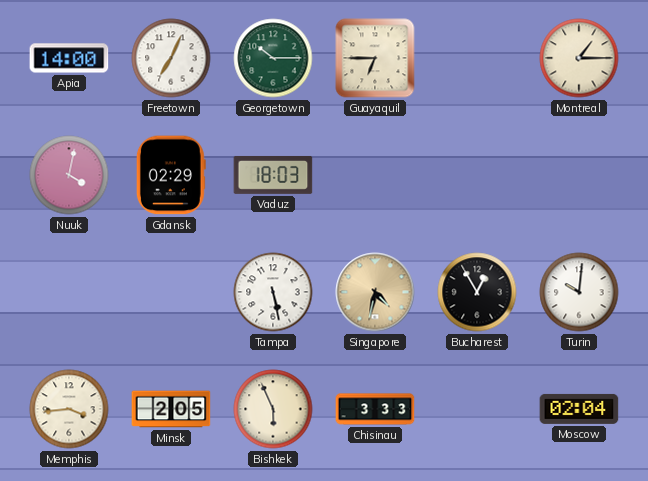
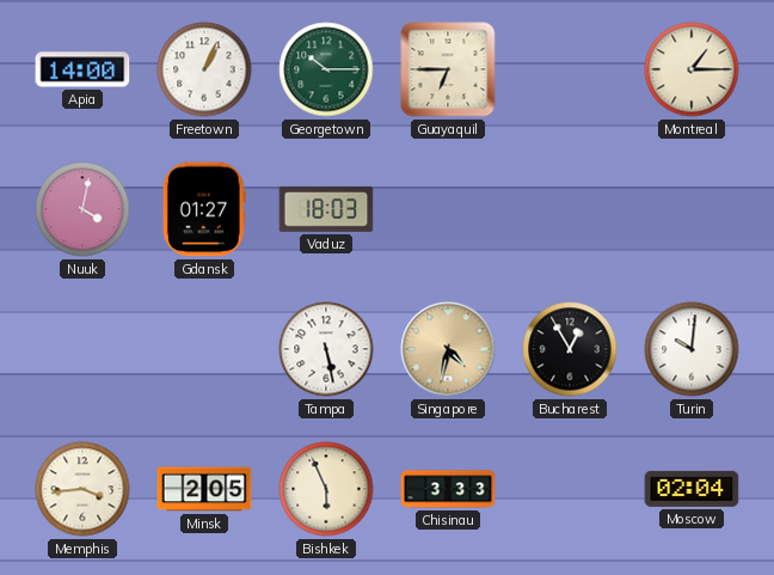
Freetown: 7:04 -> 1:04 (204, 69)
Gdansk: 02:29 -> 01:27 (204, 209)
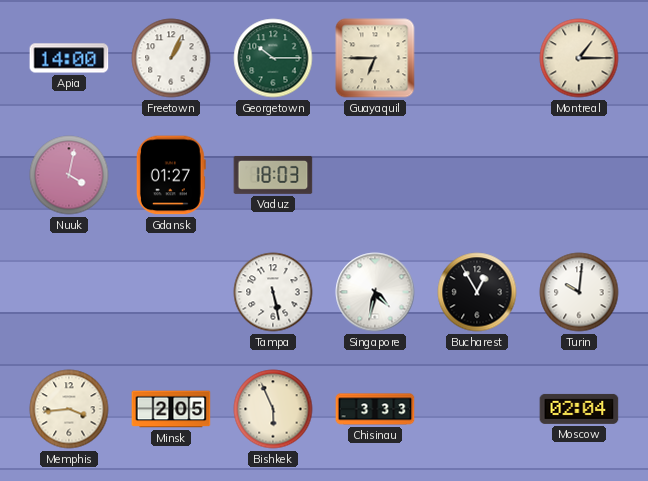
Singapore dial: champagne -> white (375, 292)
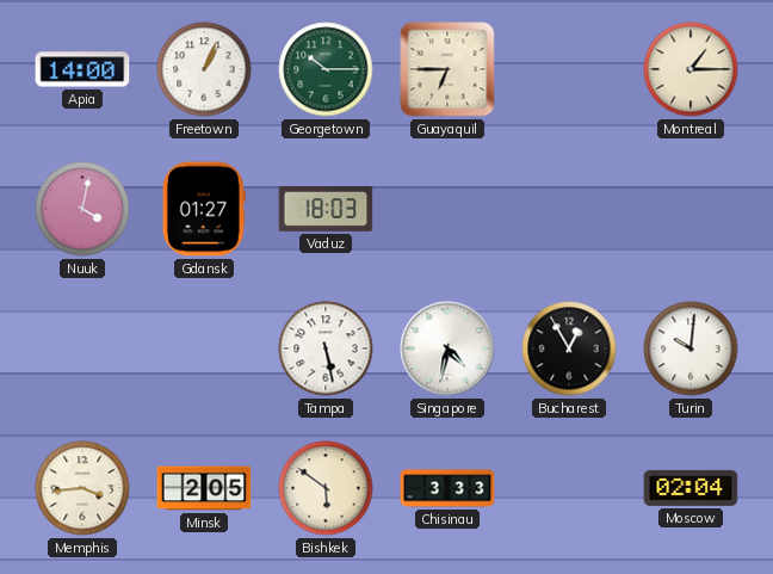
Bishkek: 5:56 -> 5:51 (326, 488)
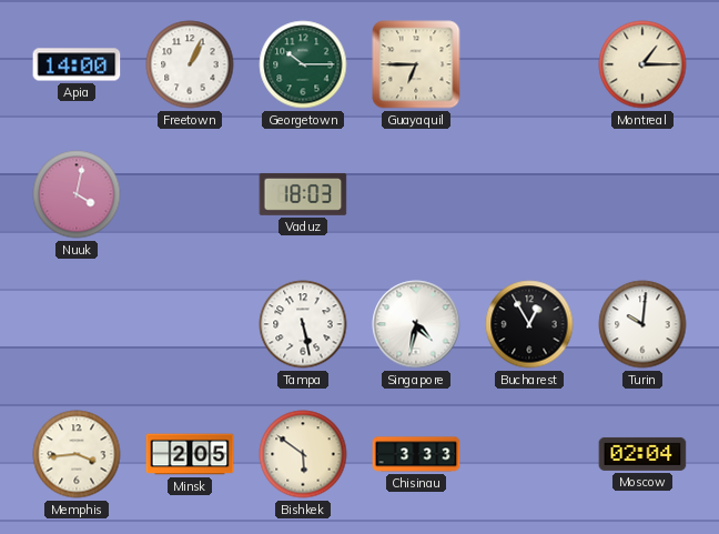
Gdansk: 01:27 -> none (204, 209)
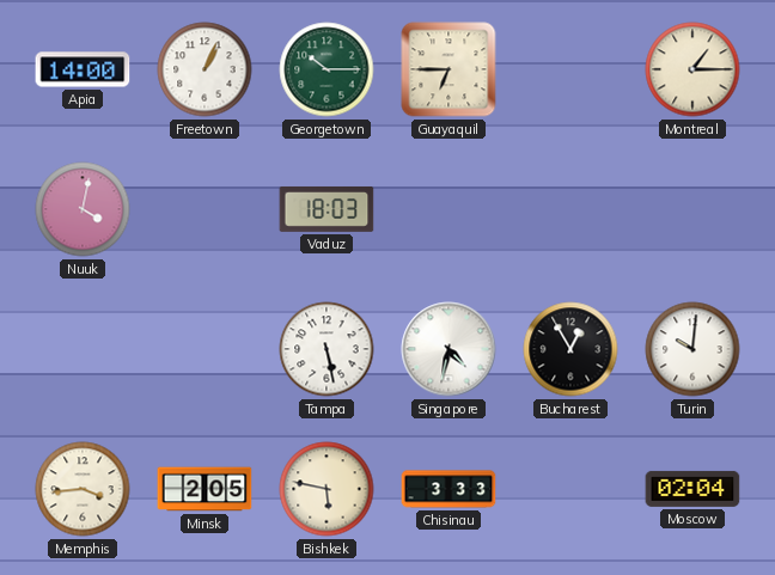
Bishkek: 5:51 -> 5:47 (327, 489)
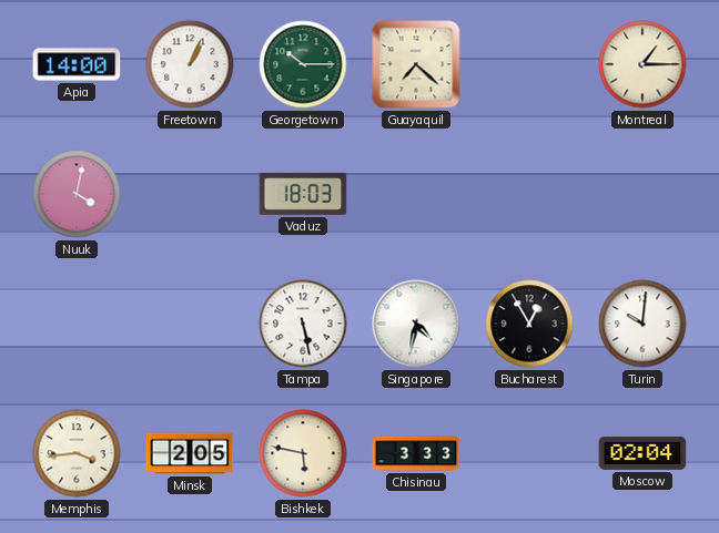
Guayaquil: 6:45 -> 7:22 (416, 64)
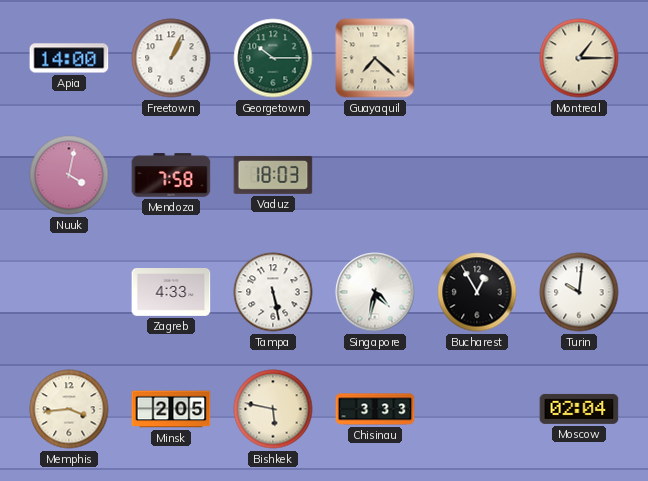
Mendoza: none -> 7:58 (171, 175)
Zagreb: none -> 4:33 (171, 293)
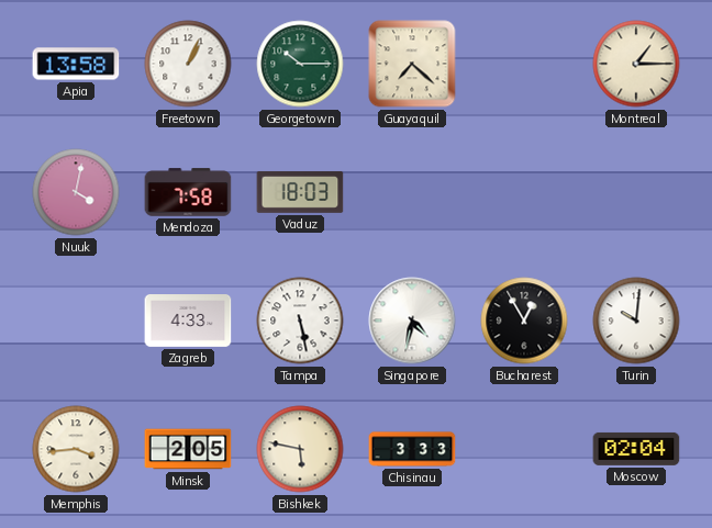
Apia: 14:00 -> 13:58 (76, 64)
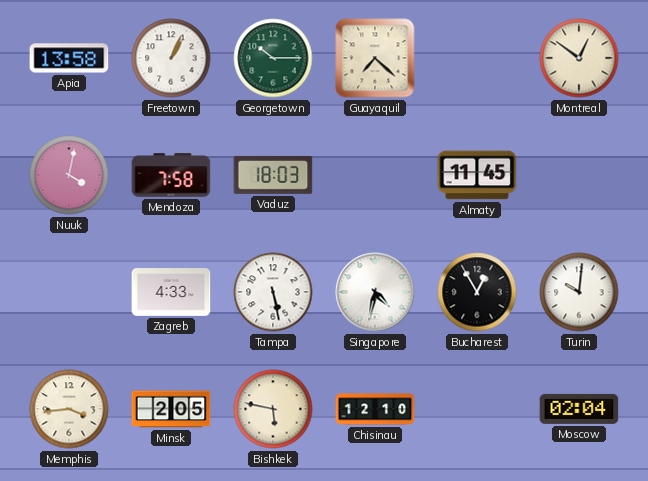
Montreal: 1:15 -> 12:51 (579, 58)
Almaty: none -> 11:45 (477, 175)
Chisinau: 3:33 -> 12:10 (375, 409)
